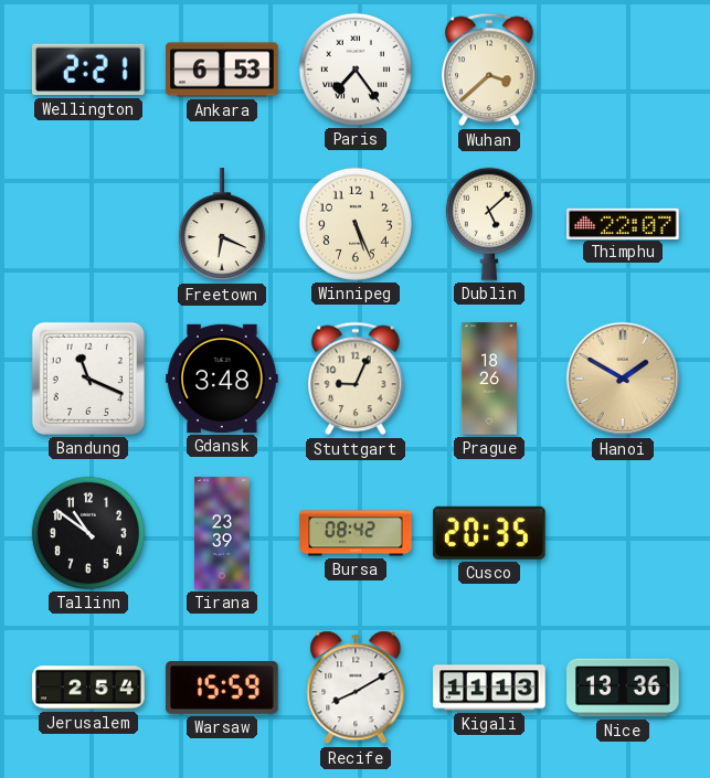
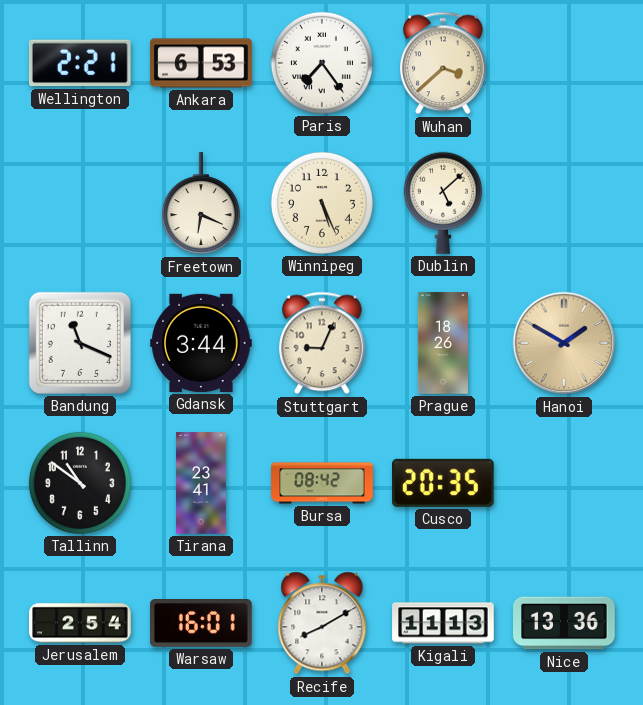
Thimphu: 22:07 -> none (623, 223)
Gdansk: 3:48 -> 3:44 (201, 343)
Tirana: 23:39 -> 23:41 (201, 483)
Warsaw: 15:59 -> 16:01 (201, 624)
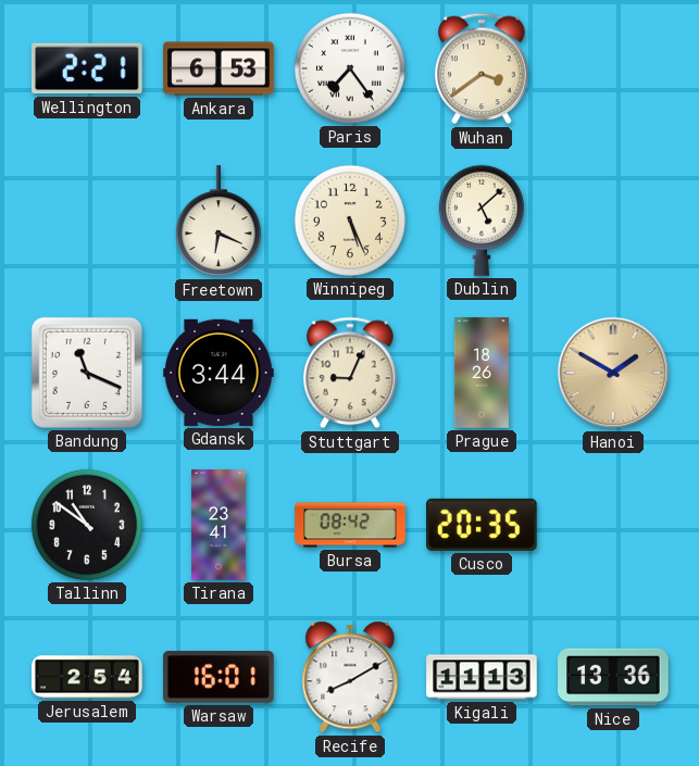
Wuhan: 3:38 -> 3:39 (482, 68)
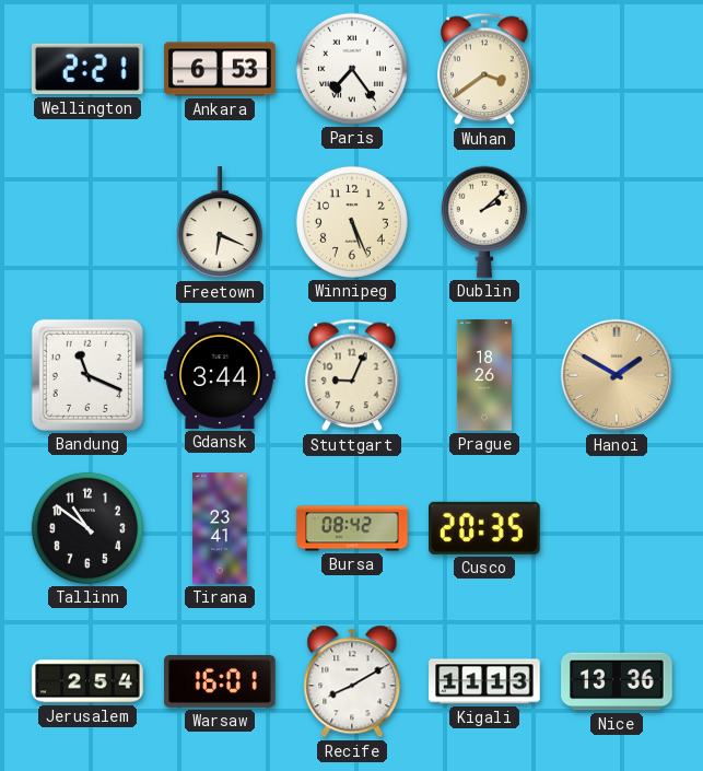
Dublin: 5:08 -> 2:08 (484, 222)
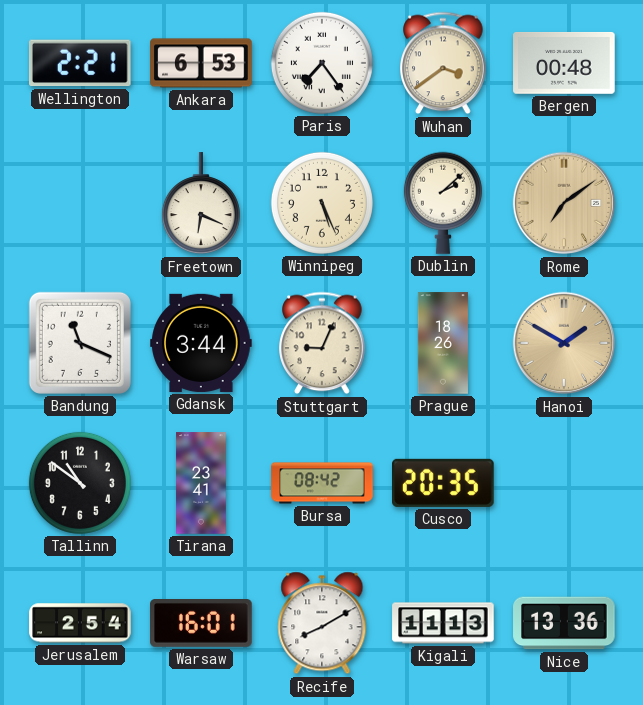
Bergen: none -> 00:48 (564, 63)
Rome: none -> 7:09 (564, 203)
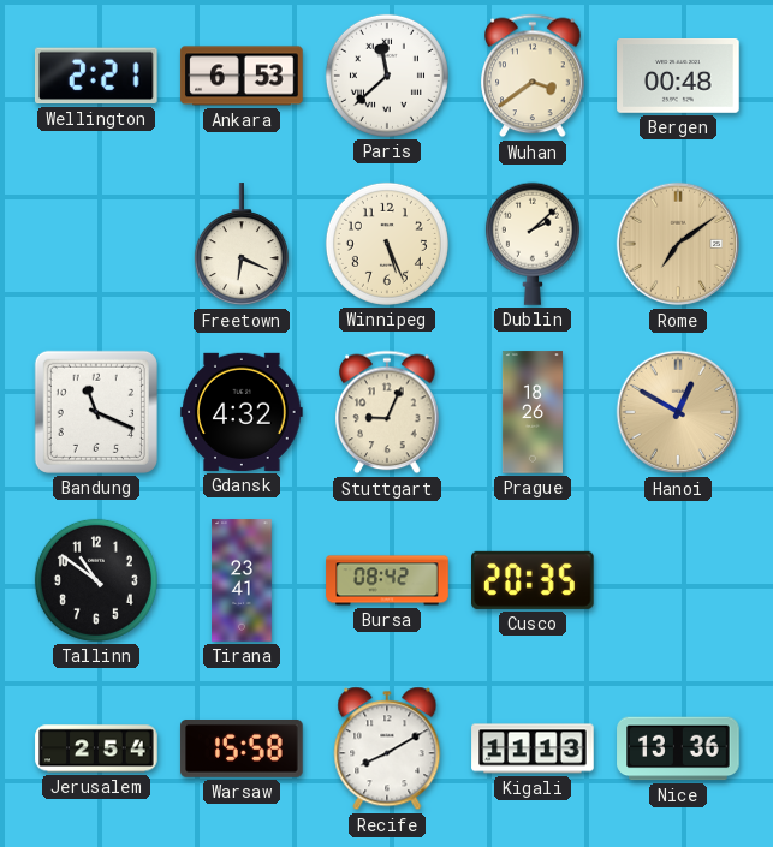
Paris: 7:24 -> 11:38 (387, 76)
Gdansk: 3:44 -> 4:32 (242, 412)
Hanoi: 1:50 -> 12:50 (678, 412)
Warsaw: 16:01 -> 15:58 (242, 750)
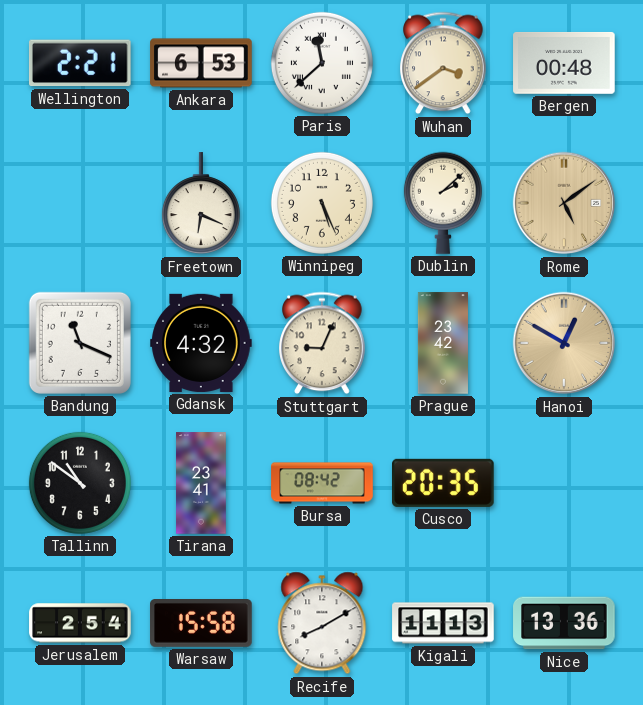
Rome: 7:09 -> 5:09 (564, 203)
Prague: 18:26 -> 23:42 (443, 343)
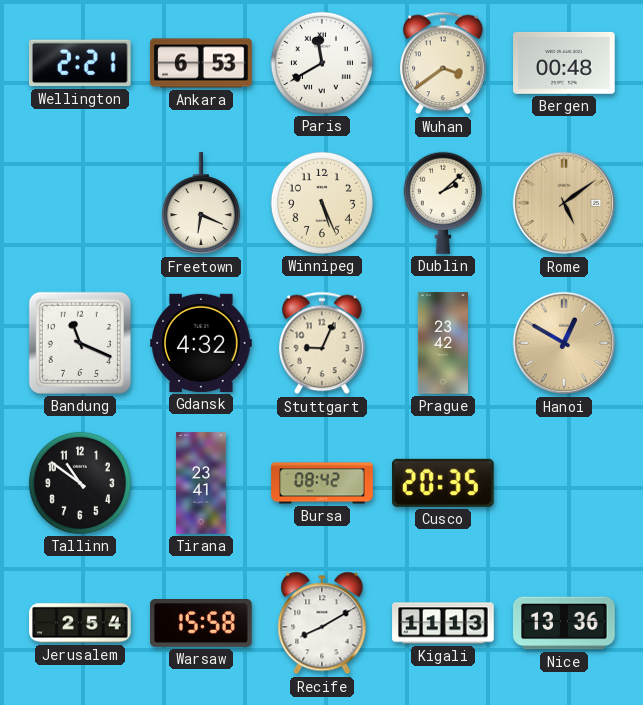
Paris: 11:38 -> 11:40 (322, 63)
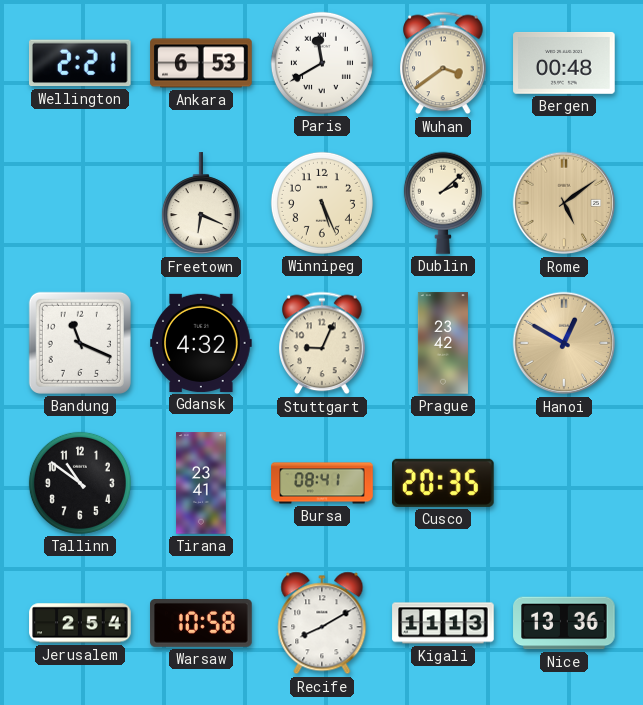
Bursa: 08:42 -> 08:41 (322, 483)
Warsaw: 15:58 -> 10:58 (201, 624)
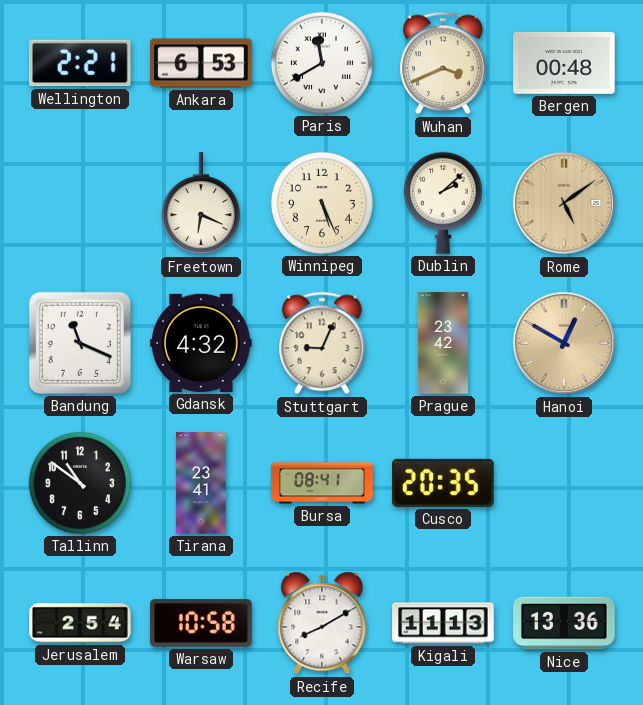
Wuhan: 3:39 -> 3:41 (443, 63)
